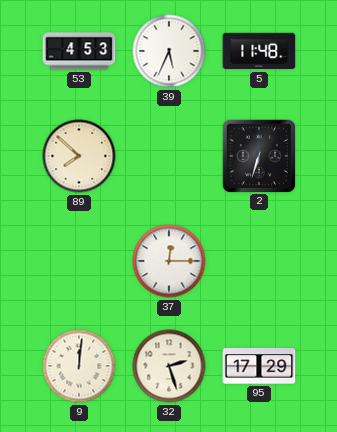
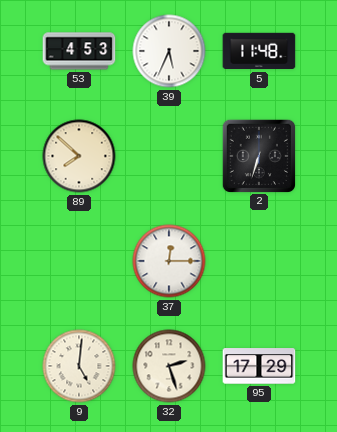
9: 12:01 -> 5:01 (79, 366)
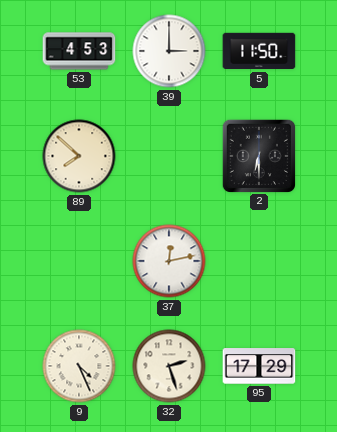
39: 5:34 -> 3:00 (169, 51)
5: 11:48 -> 11:50 (259, 51)
2: 6:33 -> 6:30 (258, 155)
37: 12:15 -> 12:13 (169, 261)
9: 5:01 -> 4:26 (79, 366)
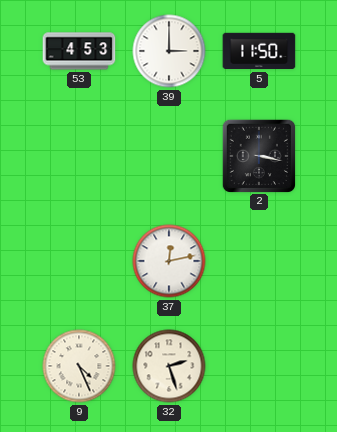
89: 7:52 -> none (79, 156)
2: 6:30 -> 3:17 (258, 155)
95: 17:29 -> none (259, 366)
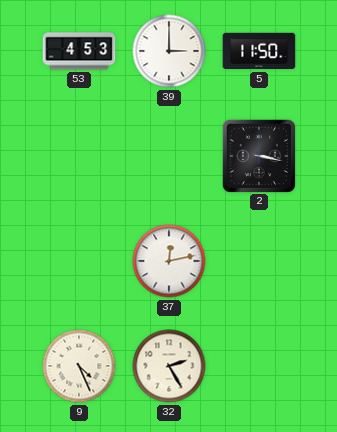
32: 2:27 -> 2:25 (169, 366)
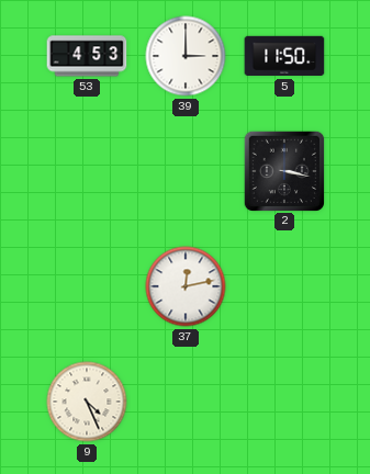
32: 2:25 -> none (169, 366)
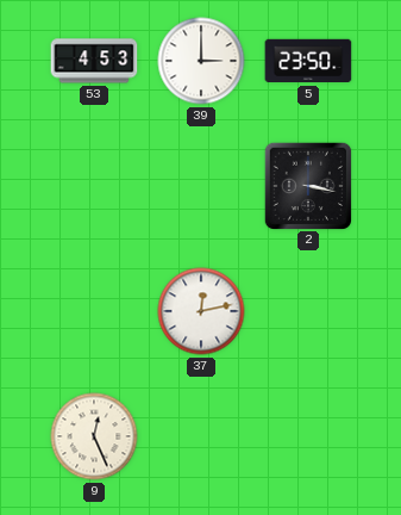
5: 11:50 -> 23:50 (308, 61)
9: 4:26 -> 12:26 (94, 436)
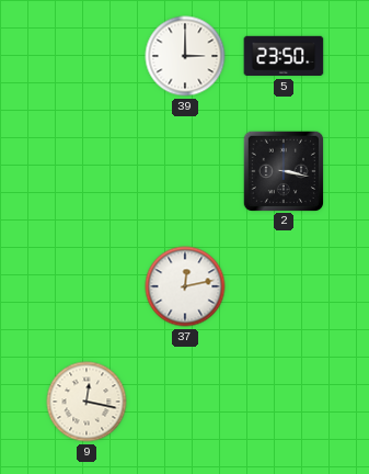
53: 4:53 -> none (94, 61)
9: 12:26 -> 12:17 (87, 402)
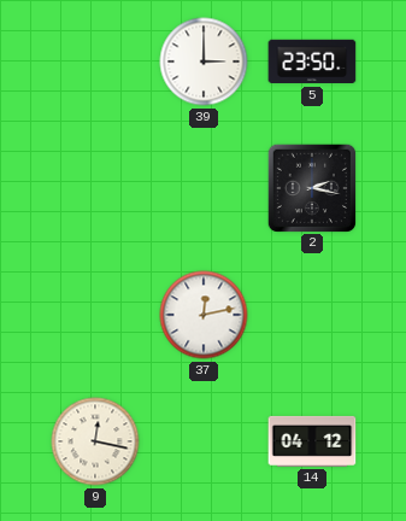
2: 3:17 -> 2:17 (311, 187)
14: none -> 04:12 (312, 441)
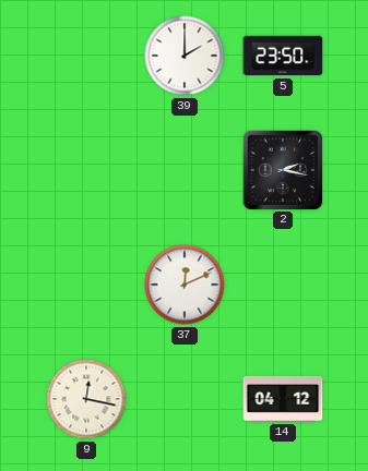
39: 3:00 -> 2:00 (185, 56)
37: 12:13 -> 12:11 (185, 285)
